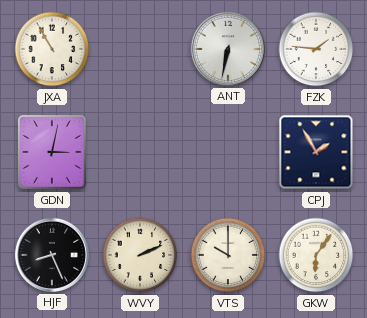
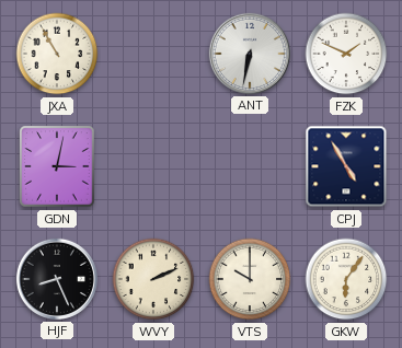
FZK: 1:46 -> 1:49 (346, 54)
CPJ: 1:55 -> 4:55 (346, 166)
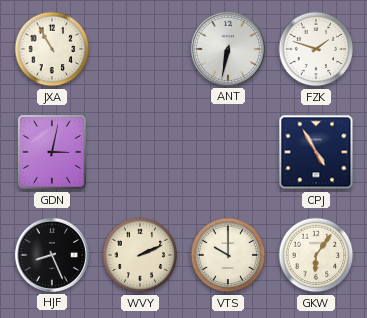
FZK: 1:49 -> 1:48 (316, 49)
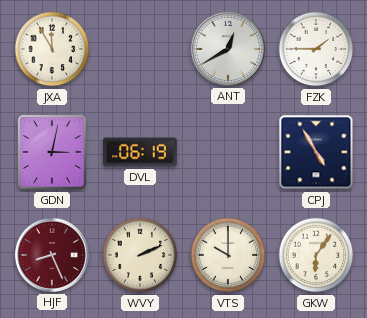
JXA: 10:55 -> 11:55 (52, 49)
ANT: 6:32 -> 12:40 (228, 49)
FZK: 1:48 -> 1:45 (316, 49)
DVL: none -> 06:19 (141, 152)
HJF dial: black -> burgundy (52, 255)
